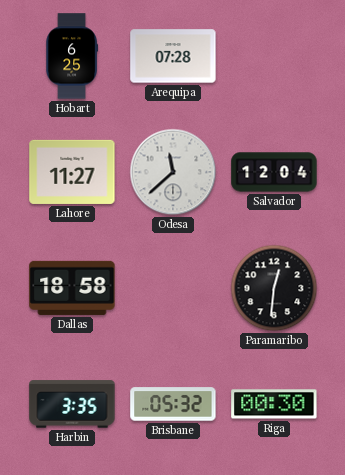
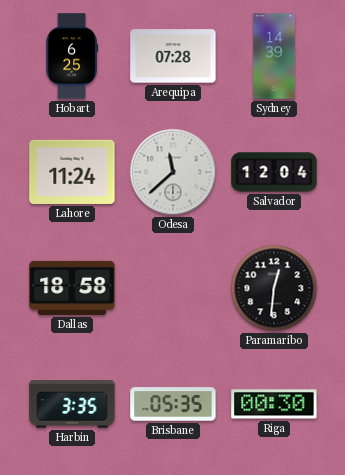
Sydney: none -> 14:39 (274, 56)
Lahore: 11:27 -> 11:24 (72, 172)
Brisbane: 05:32 -> 05:35 (173, 404)
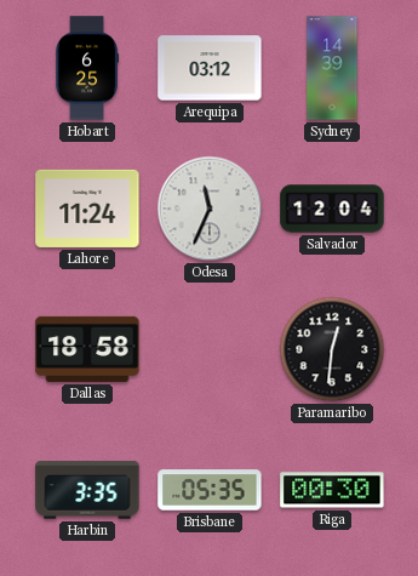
Arequipa: 07:28 -> 03:12 (210, 68)
Odesa: 11:38 -> 11:34 (210, 209)
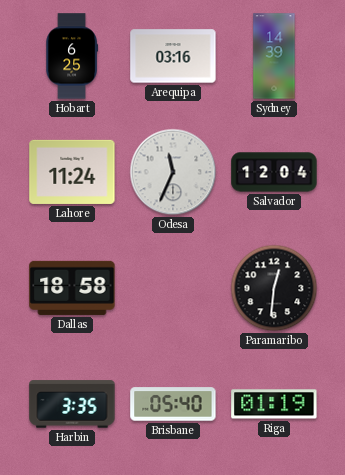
Arequipa: 03:12 -> 03:16 (173, 56)
Brisbane: 05:35 -> 05:40 (173, 404)
Riga: 00:30 -> 01:19 (274, 404)
